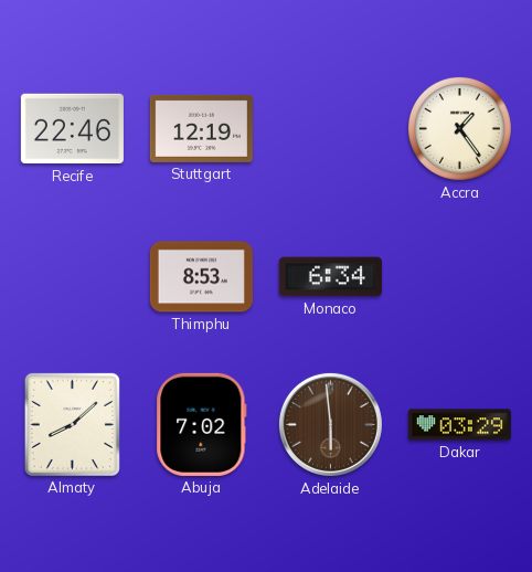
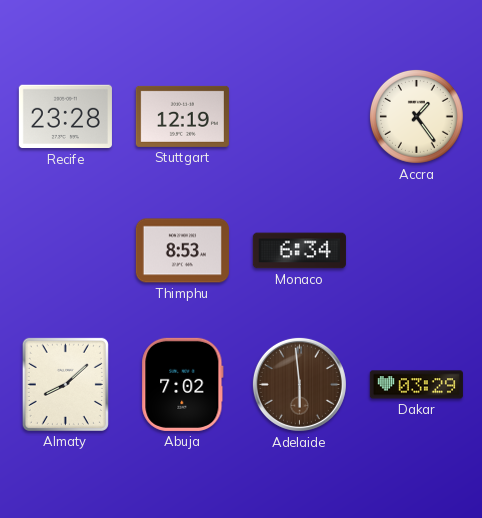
Recife: 22:46 -> 23:28 (65, 117)
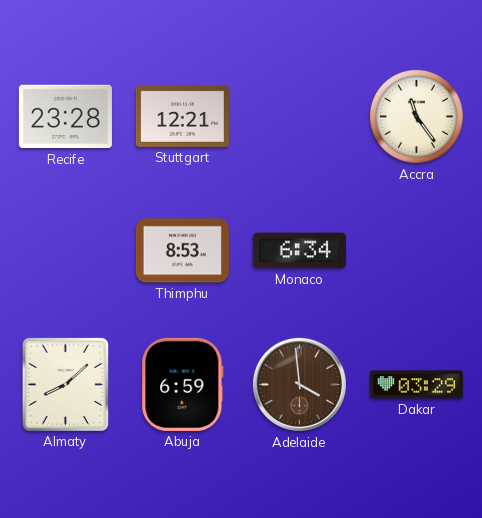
Stuttgart: 12:19 -> 12:21 (182, 116)
Accra: 1:24 -> 11:24 (416, 116)
Abuja: 7:02 -> 6:59 (183, 384)
Adelaide: 5:59 -> 3:59 (299, 384)
